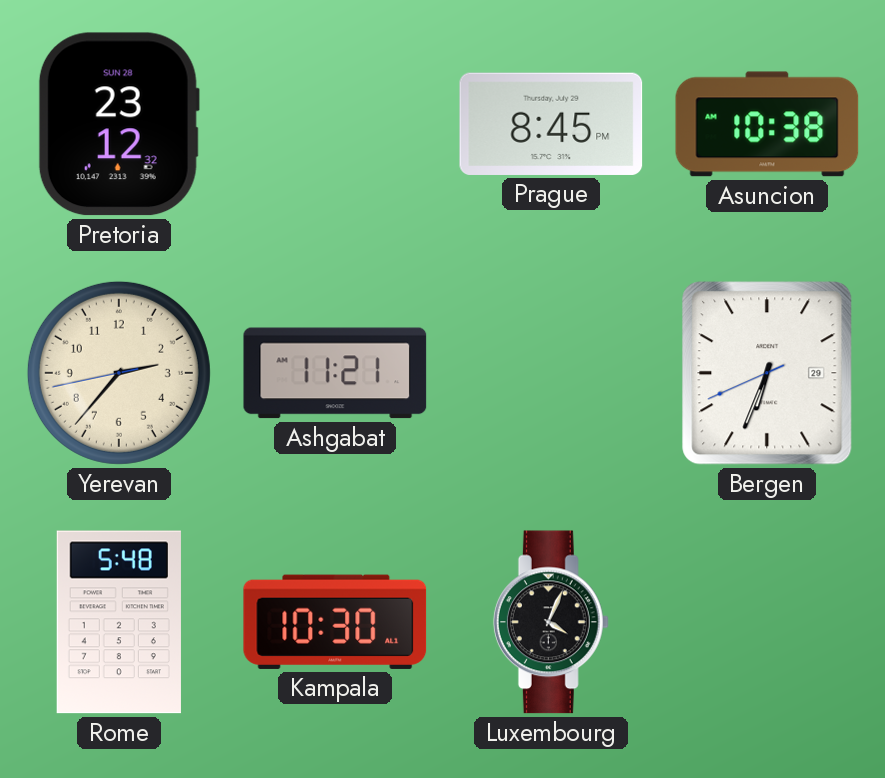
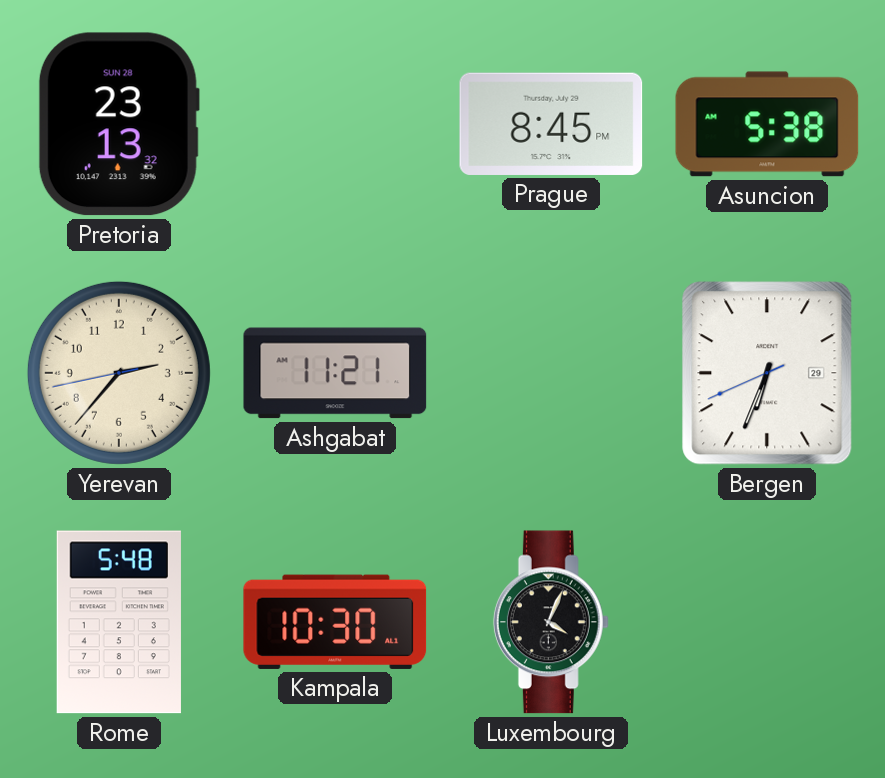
Pretoria: 23:12 -> 23:13 (119, 124)
Asuncion: 10:38 -> 5:38 (767, 124)
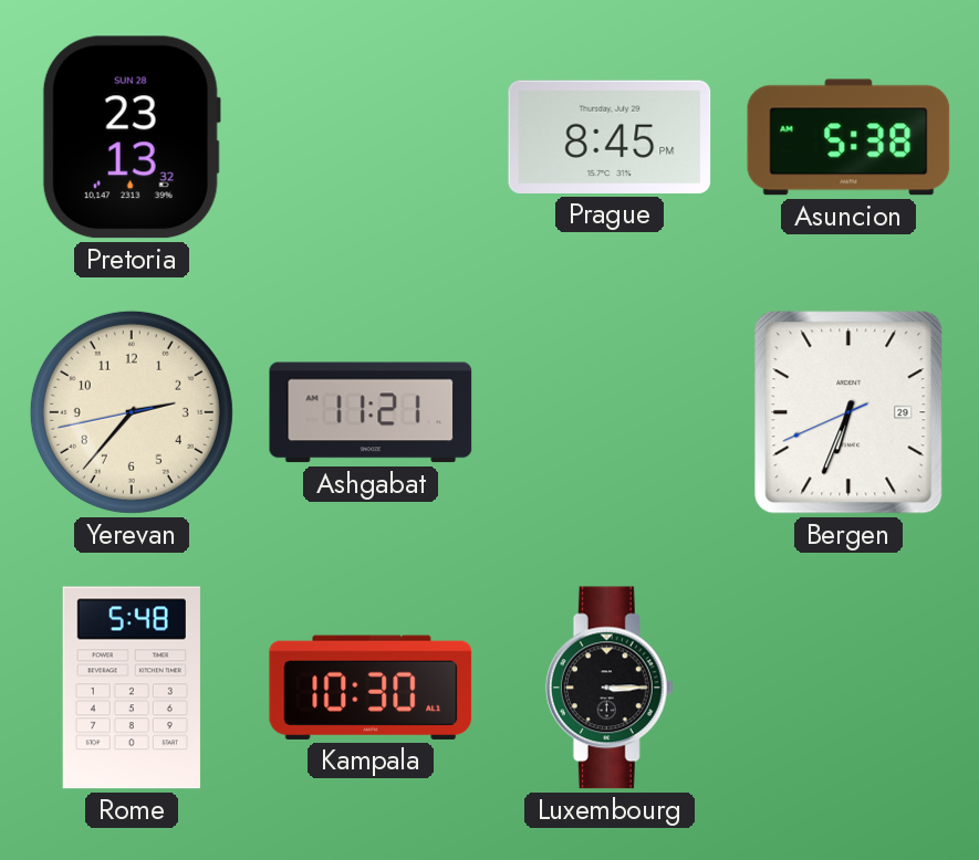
Luxembourg: 4:04 -> 3:15 (610, 688)
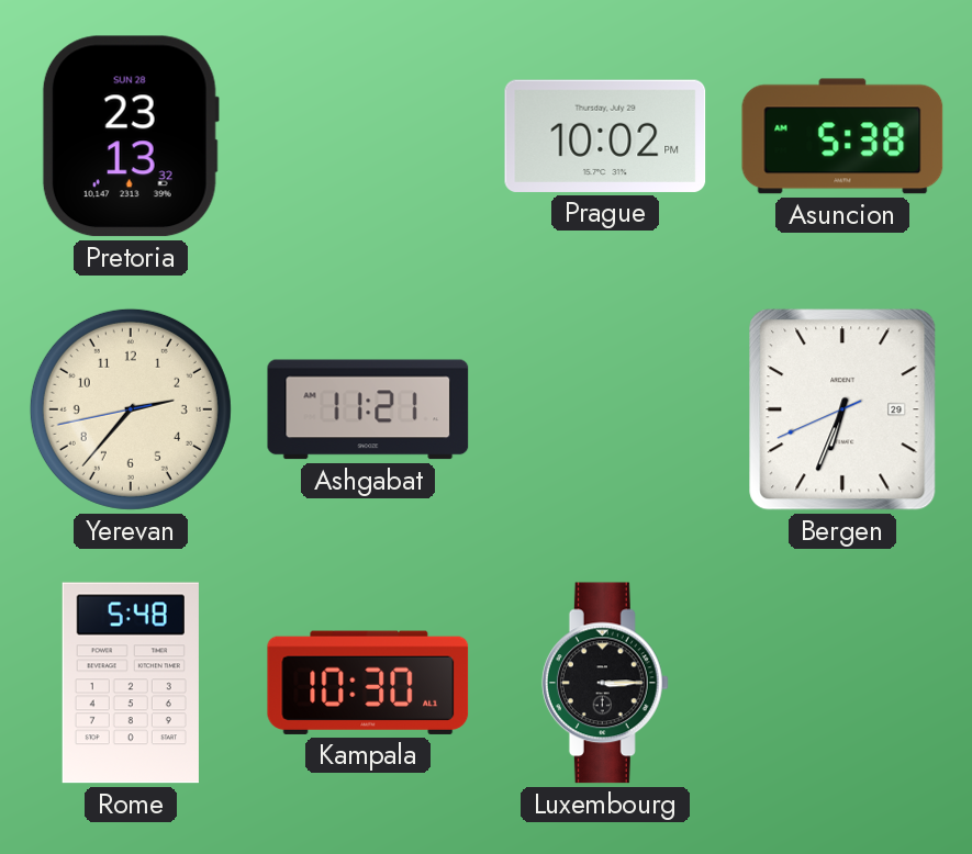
Prague: 8:45 -> 10:02 (605, 136)
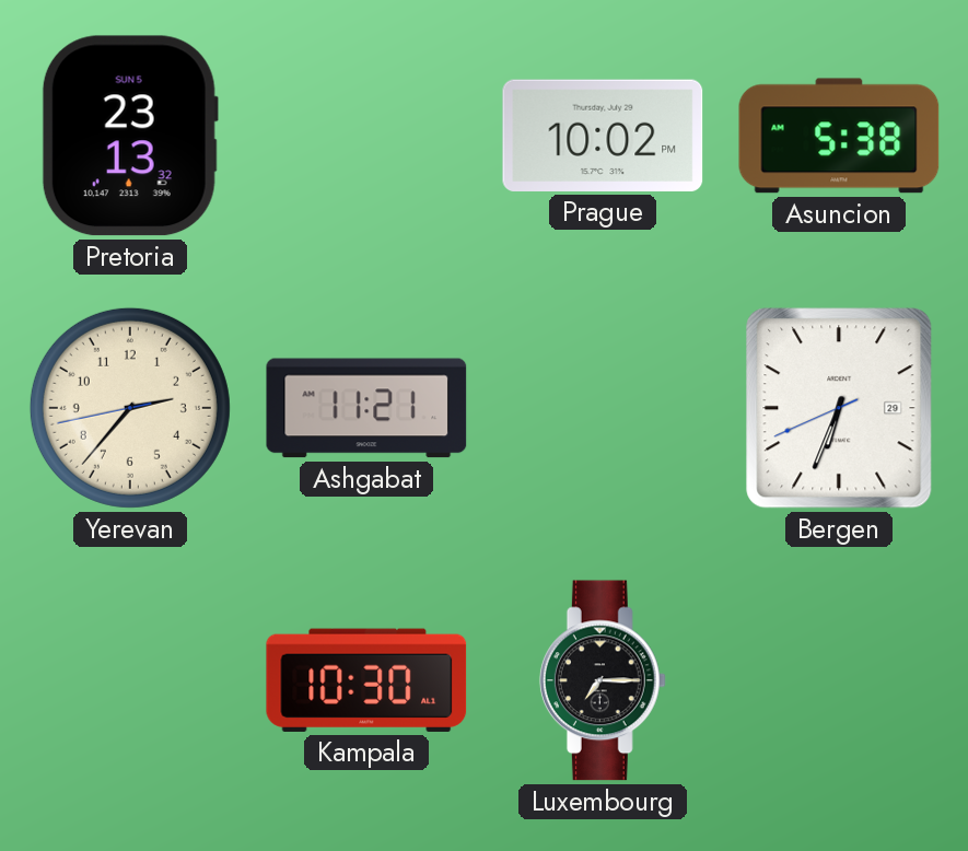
Pretoria date: SUN 28 -> SUN 5 (130, 136)
Rome: 5:48 -> none (131, 683)
Luxembourg: 3:15 -> 7:15 (603, 680)
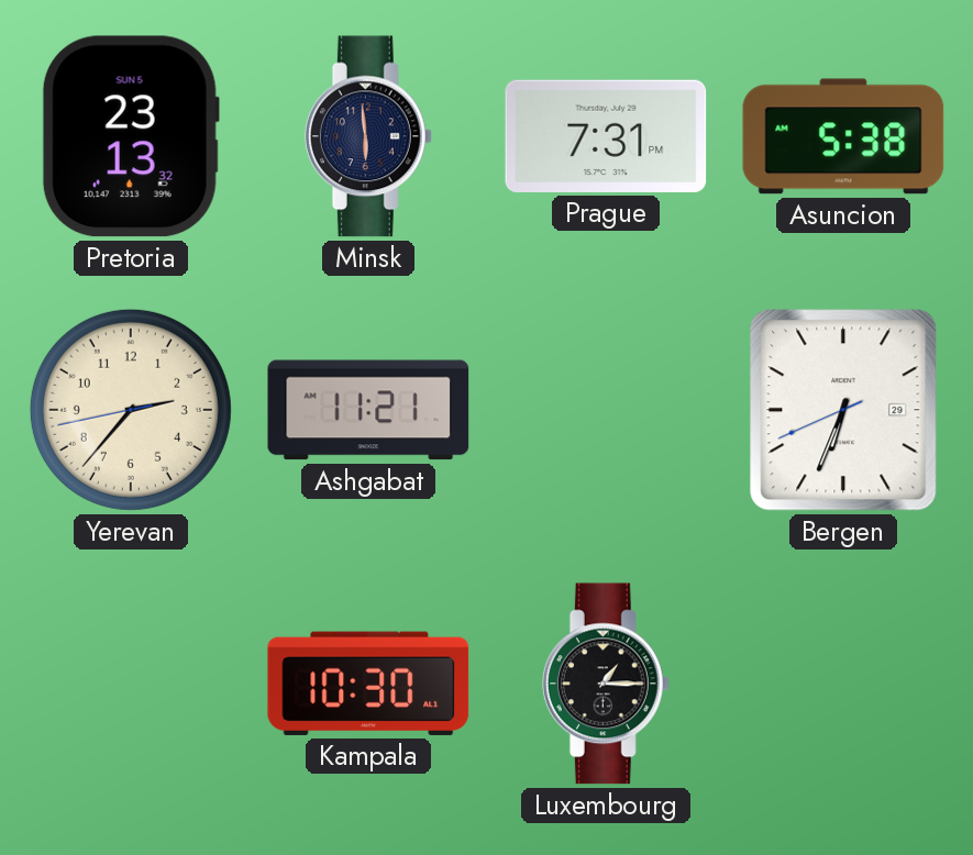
Minsk: none -> 5:59 (368, 136)
Prague: 10:02 -> 7:31 (606, 136)
Luxembourg: 7:15 -> 1:15 (606, 684)
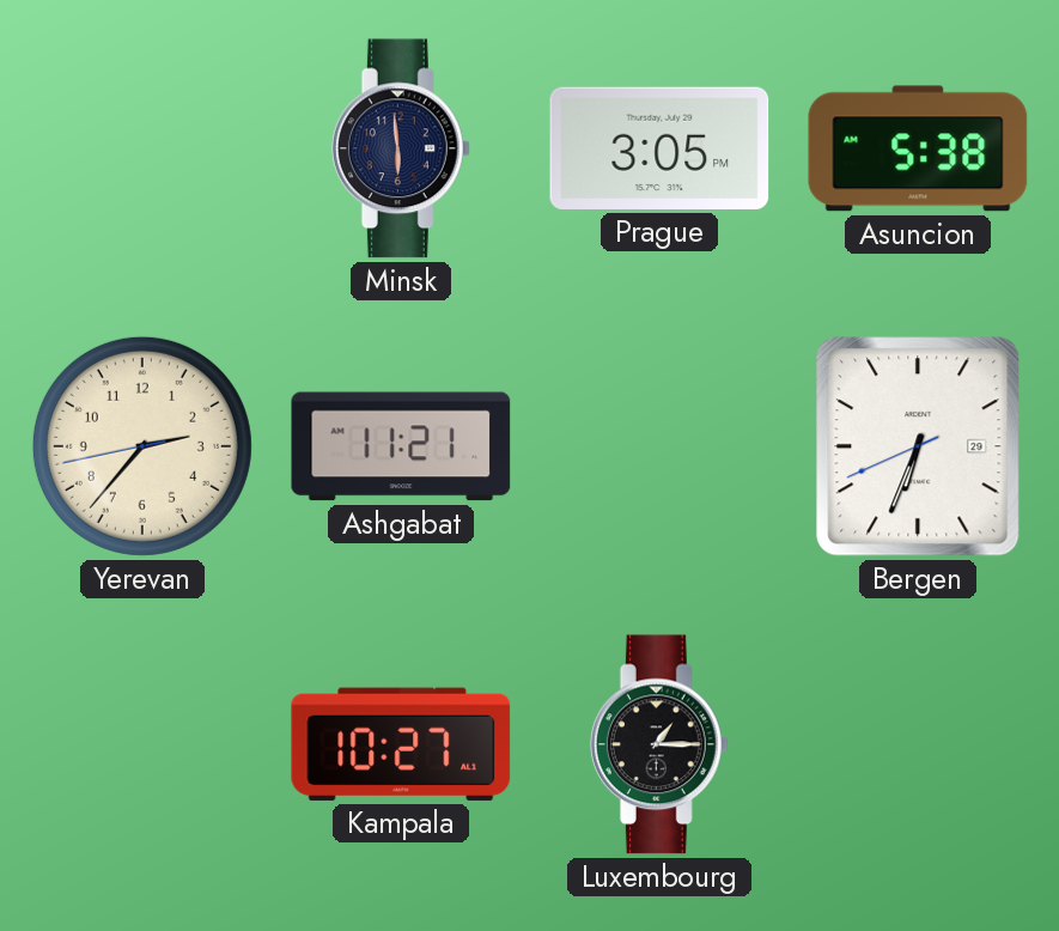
Pretoria: 23:13 -> none (131, 136)
Prague: 7:31 -> 3:05 (659, 148)
Kampala: 10:30 -> 10:27 (401, 744)
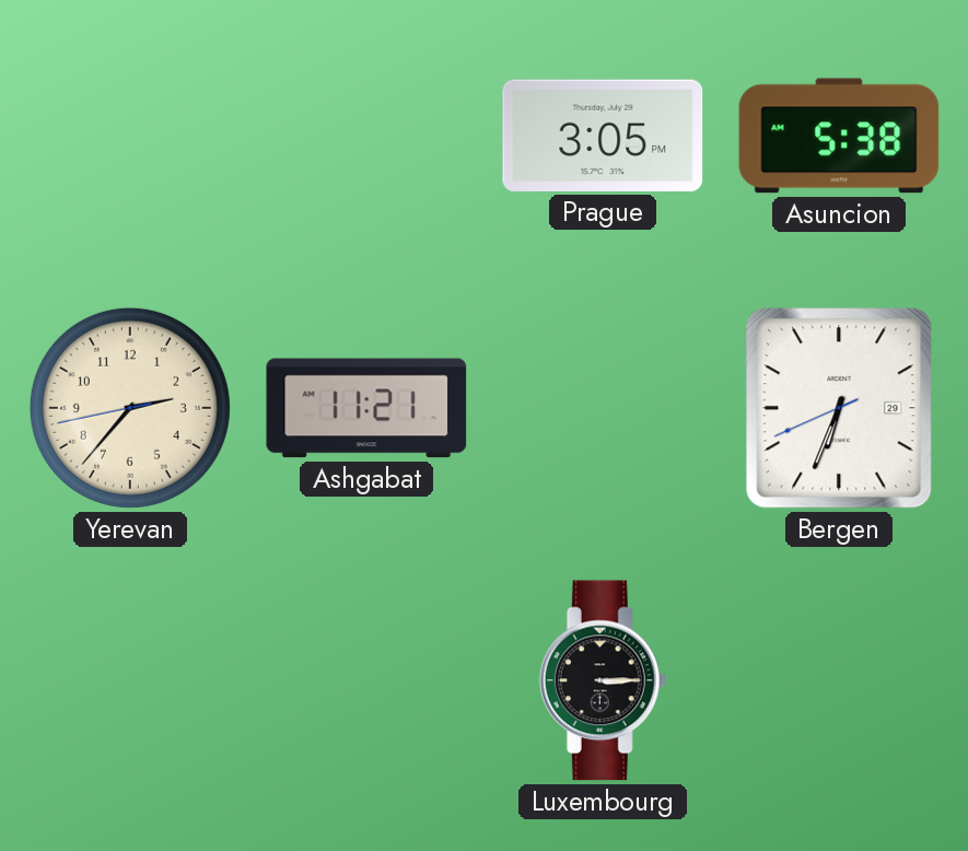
Minsk: 5:59 -> none (401, 148)
Kampala: 10:27 -> none (401, 744)
Luxembourg: 1:15 -> 3:15 (603, 680)
